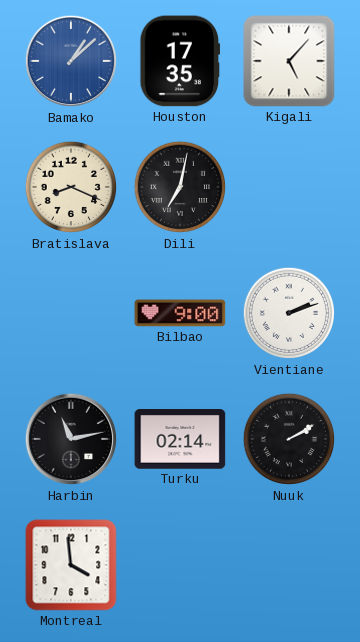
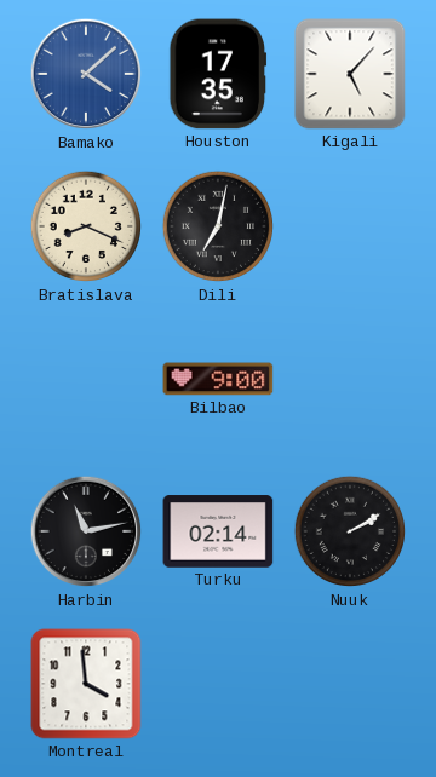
Bamako: 1:08 -> 4:08 (86, 74)
Vientiane: 2:12 -> none (289, 313)
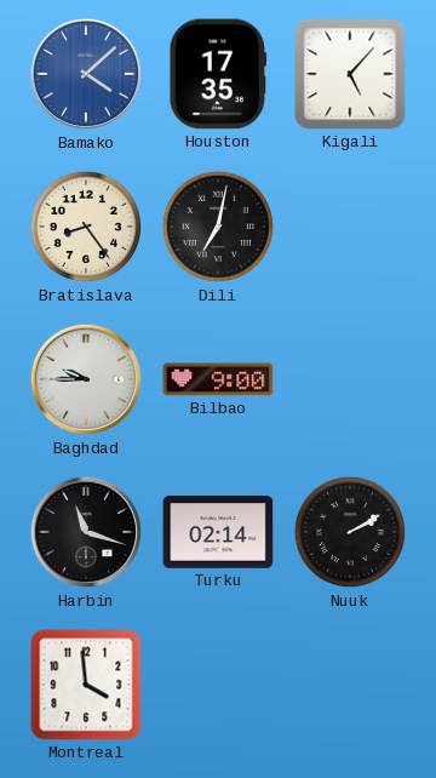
Bratislava: 8:19 -> 8:24 (86, 227)
Baghdad: none -> 9:45 (86, 379)
Harbin: 11:13 -> 11:18 (86, 532)
